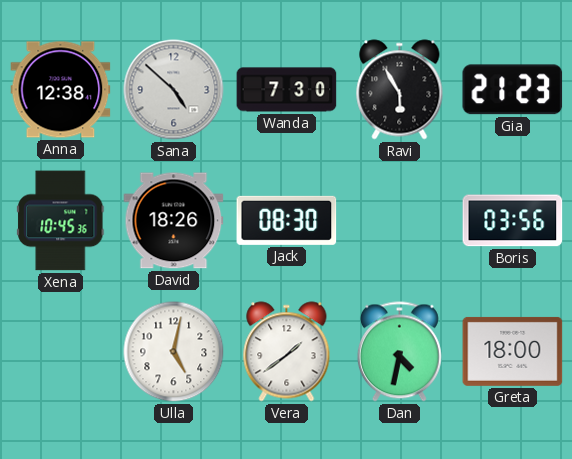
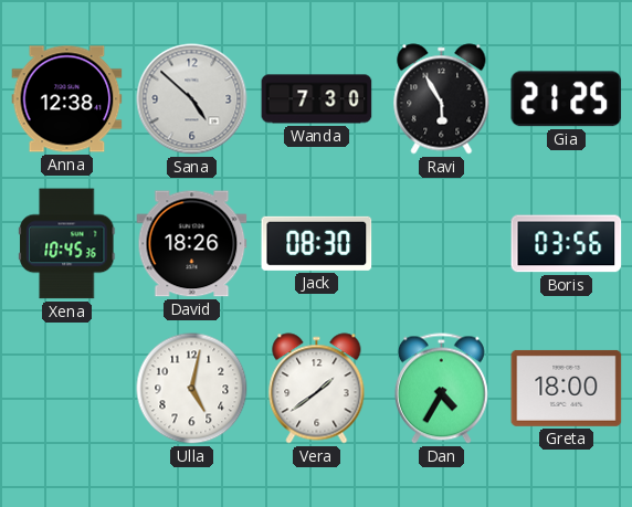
Gia: 21:23 -> 21:25 (567, 99)
Dan: 4:32 -> 4:35 (441, 389)
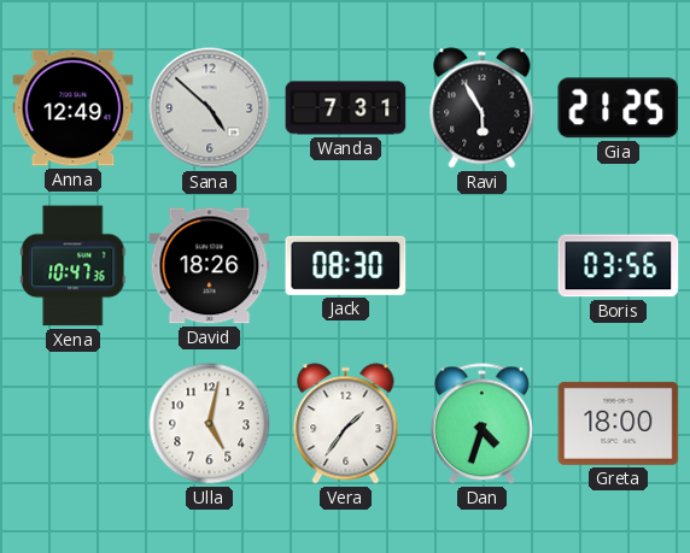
Anna: 12:38 -> 12:49 (74, 108)
Wanda: 7:30 -> 7:31 (346, 108)
Xena: 10:45 -> 10:47 (74, 266)
Vera: 1:39 -> 1:36 (346, 424)
Dan: 4:35 -> 4:33 (481, 424)
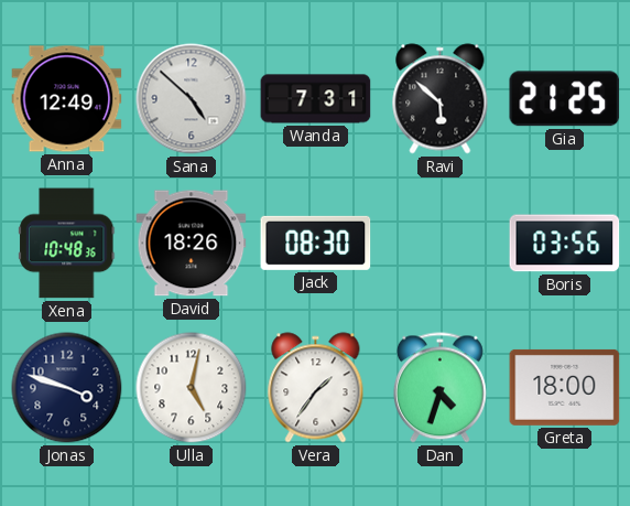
Ravi: 5:55 -> 5:52 (441, 99)
Xena: 10:47 -> 10:48 (67, 244)
Jonas: none -> 3:48 (67, 388)
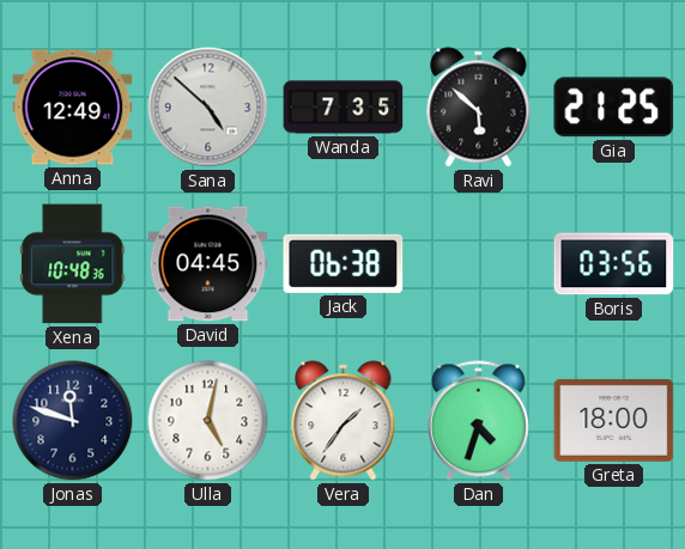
Wanda: 7:31 -> 7:35 (344, 108)
David: 18:26 -> 04:45 (208, 264)
Jack: 08:30 -> 06:38 (344, 263)
Jonas: 3:48 -> 11:48 (73, 421)
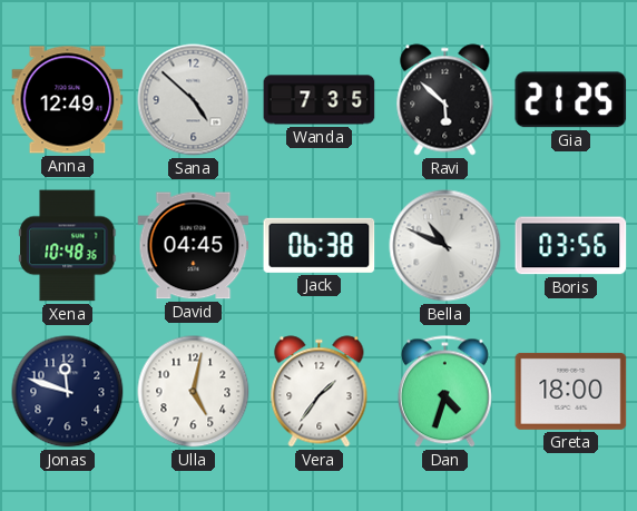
Bella: none -> 10:49 (445, 246)
